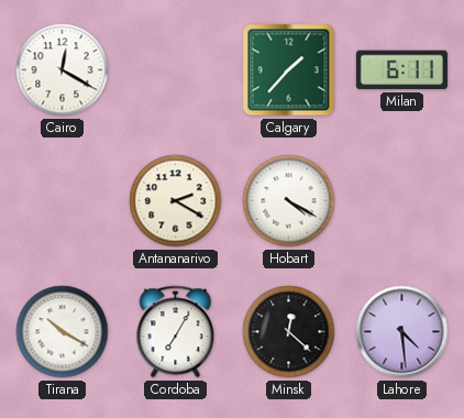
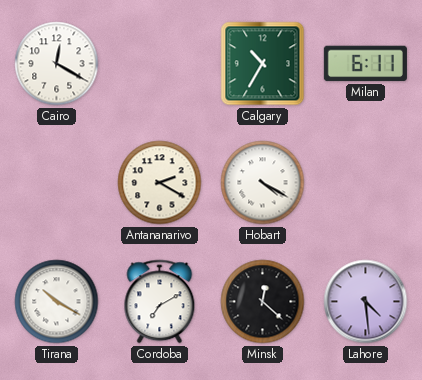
Calgary: 1:37 -> 10:35 (263, 64)
Cordoba: 7:05 -> 7:10 (160, 302)
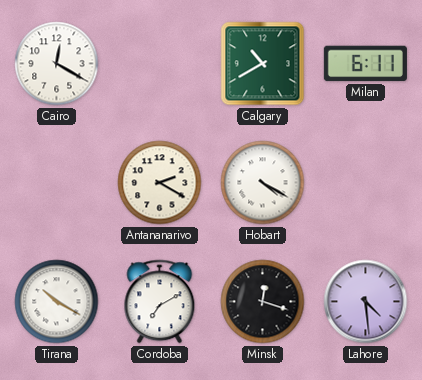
Calgary: 10:35 -> 10:40 (263, 64)
Minsk: 12:22 -> 12:18 (263, 302)
